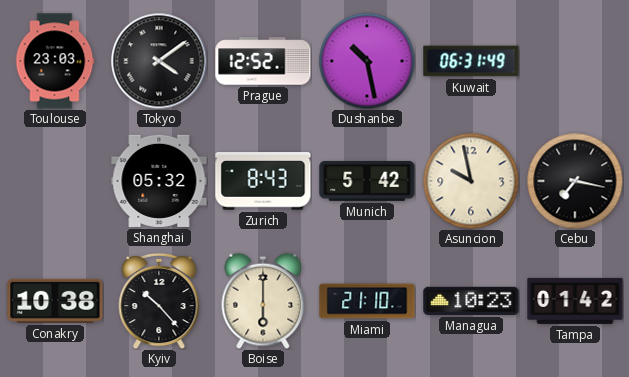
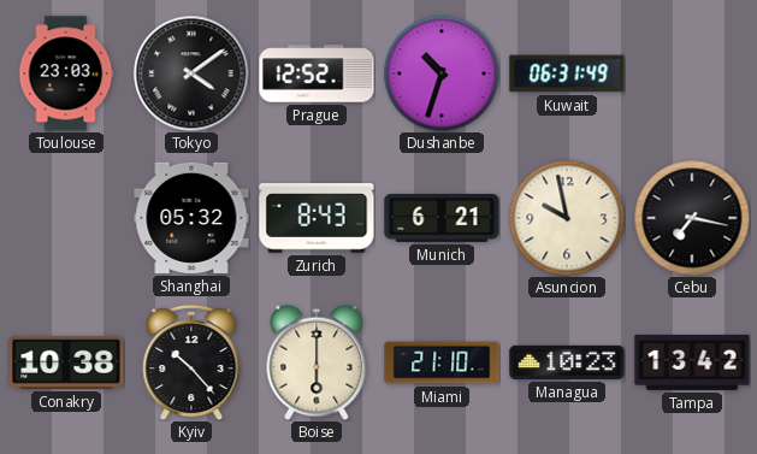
Dushanbe: 10:28 -> 10:33 (442, 73)
Munich: 5:42 -> 6:21 (442, 218)
Tampa: 01:42 -> 13:42 (692, 362)
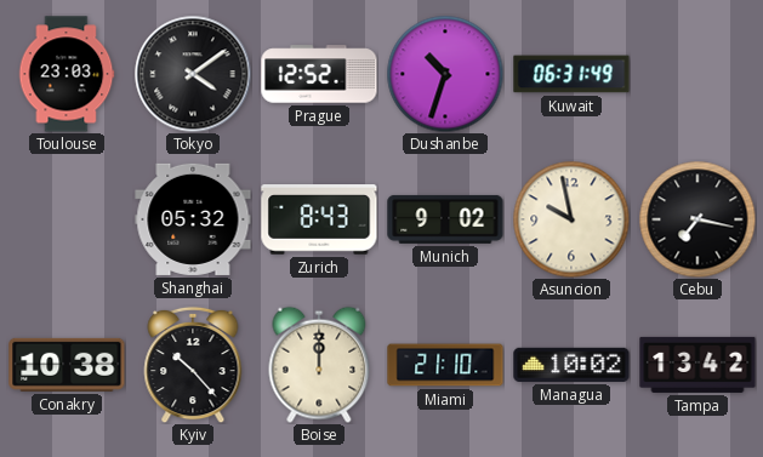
Munich: 6:21 -> 9:02 (445, 219)
Boise: 6:00 -> 12:00 (319, 365)
Managua: 10:23 -> 10:02 (571, 365)
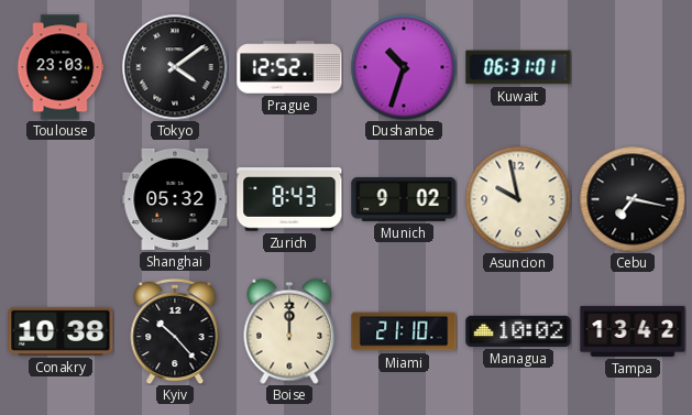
Kuwait: 06:31:49 -> 06:31:01 (518, 67)
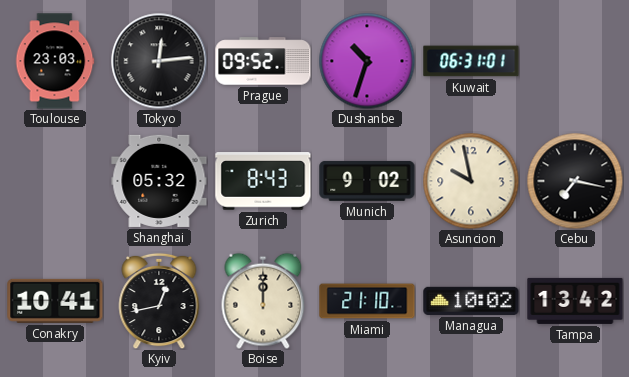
Tokyo: 4:09 -> 12:14 (159, 61)
Prague: 12:52 -> 09:52 (263, 61)
Conakry: 10:38 -> 10:41 (55, 301)
Kyiv: 10:23 -> 12:43 (159, 301)
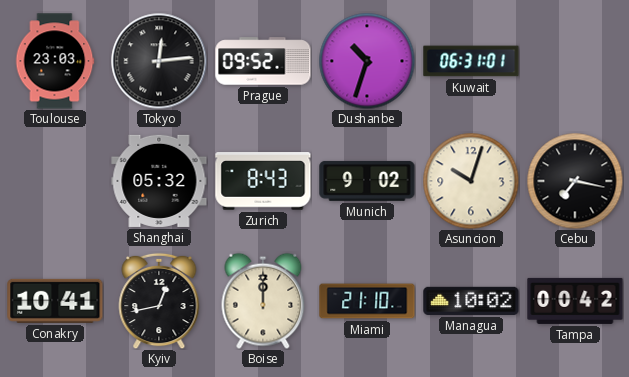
Asuncion: 9:58 -> 10:03 (471, 181)
Tampa: 13:42 -> 00:42 (575, 301)
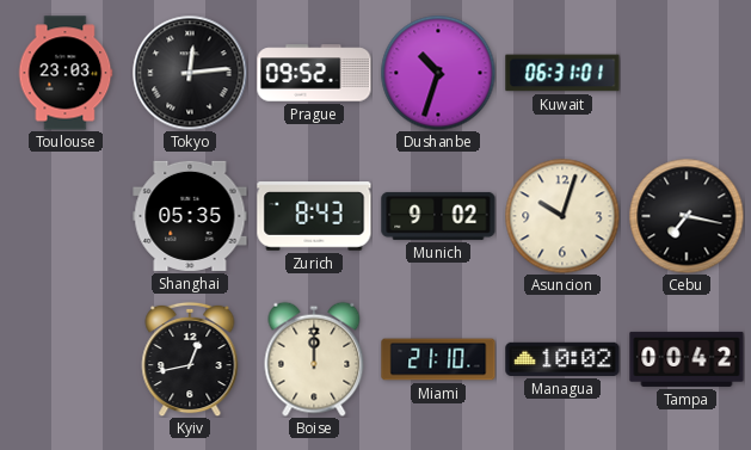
Shanghai: 05:32 -> 05:35 (190, 216)
Conakry: 10:41 -> none (55, 301)
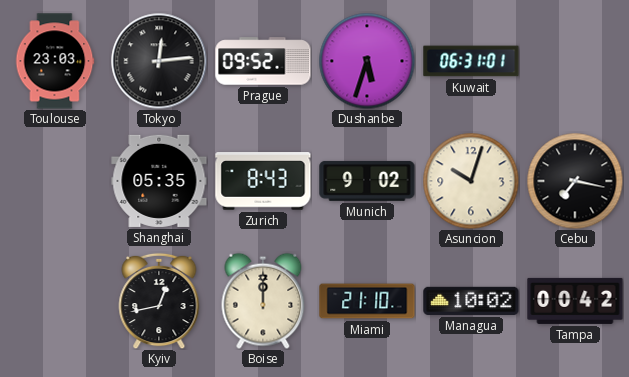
Dushanbe: 10:33 -> 5:33 (367, 61)
